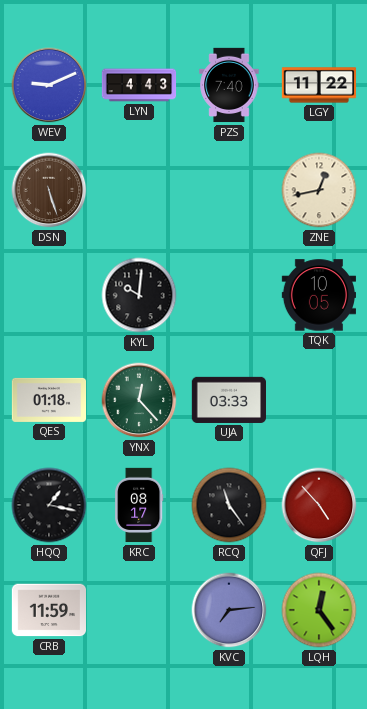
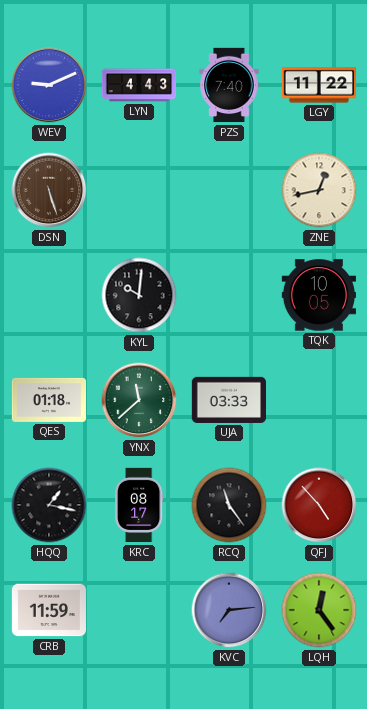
YNX: 12:23 -> 11:38 (139, 400)
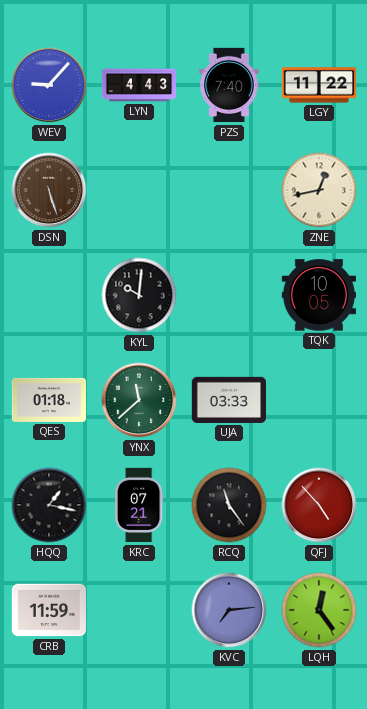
WEV: 9:11 -> 9:07 (49, 85)
KRC: 08:17 -> 07:21 (140, 505)
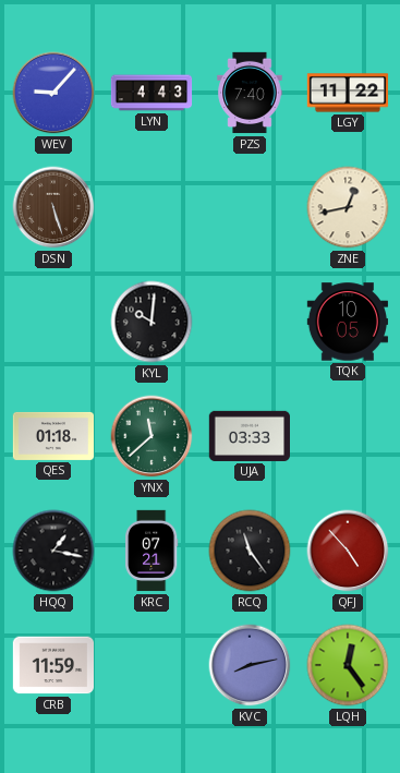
KVC: 7:14 -> 8:13 (250, 665)
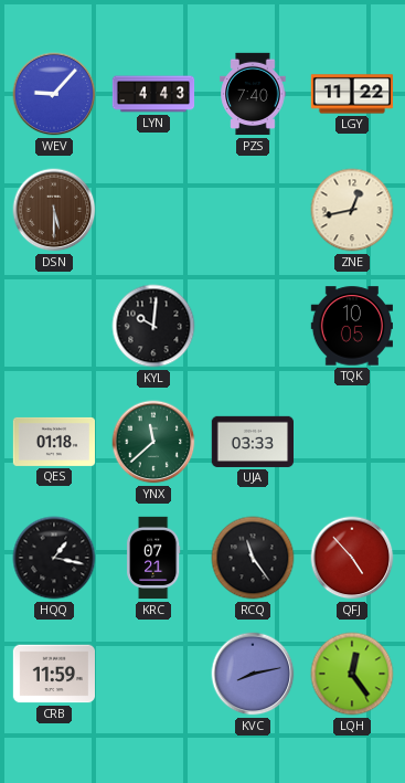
DSN: 5:27 -> 5:30 (54, 210)
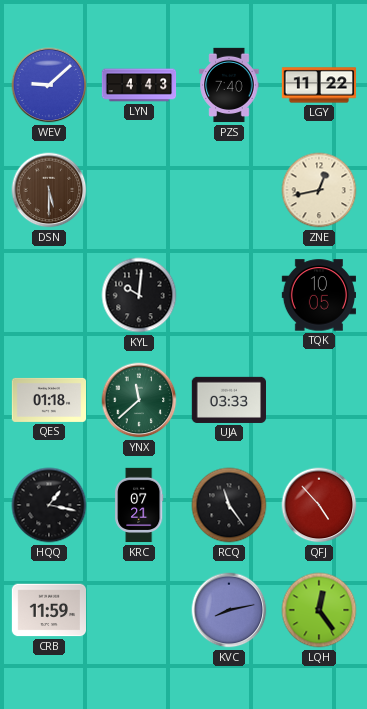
WEV: 9:07 -> 9:08 (49, 85)
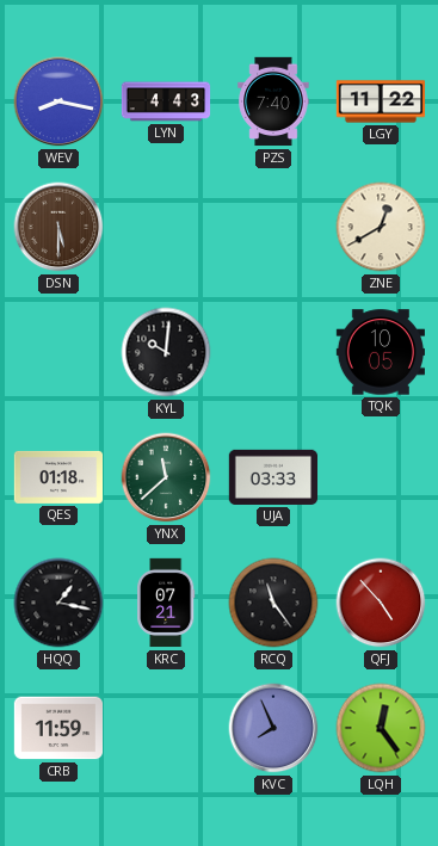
WEV: 9:08 -> 8:17 (58, 101)
ZNE: 12:43 -> 12:40 (381, 227)
KVC: 8:13 -> 7:56 (273, 728)
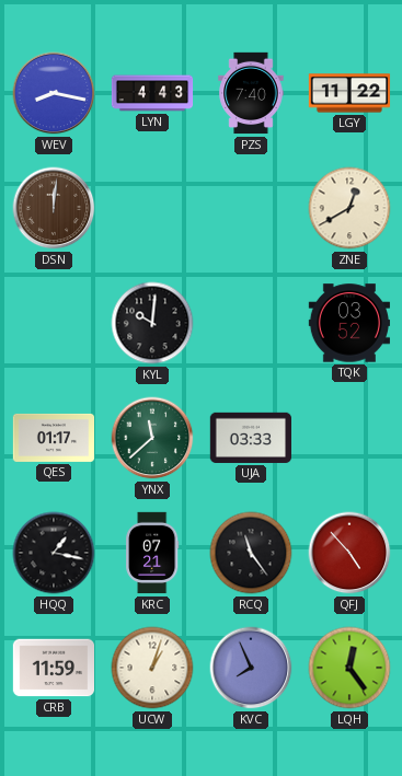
DSN: 5:30 -> 12:01 (54, 208)
TQK: 10:05 -> 03:52 (348, 323)
QES: 01:18 -> 01:17 (54, 438)
UCW: none -> 1:03 (152, 668)
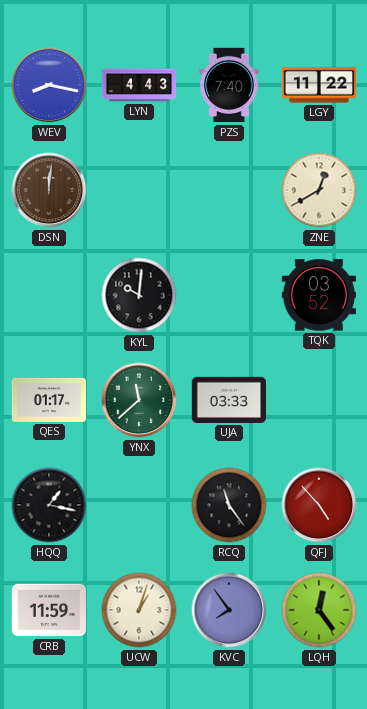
KRC: 07:21 -> none (153, 553)
KVC: 7:56 -> 7:54 (229, 610)
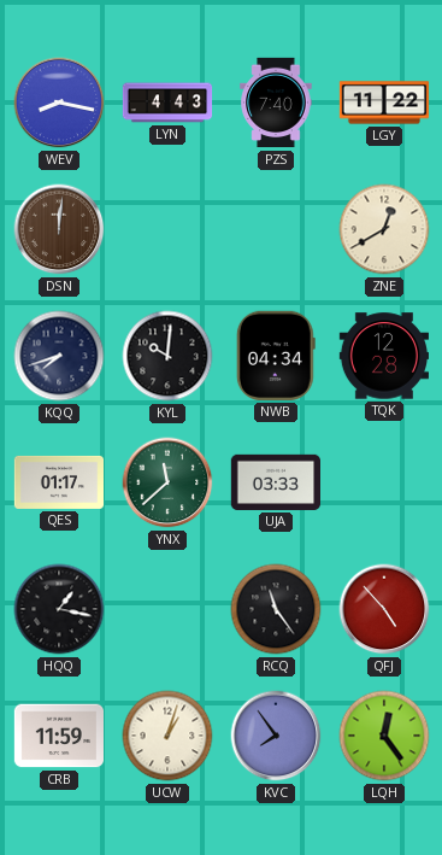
KQQ: none -> 7:42 (59, 356)
NWB: none -> 04:34 (276, 356)
TQK: 03:52 -> 12:28 (383, 356)
